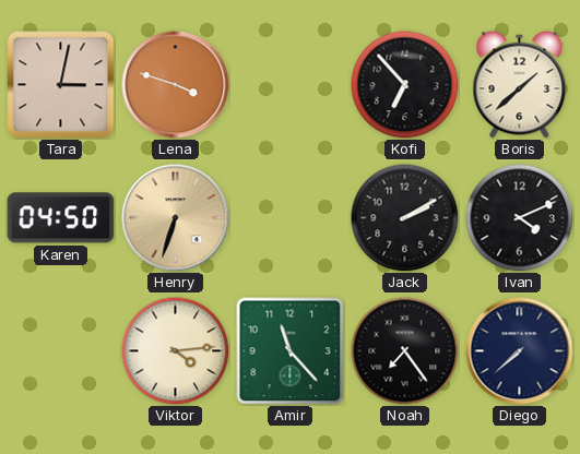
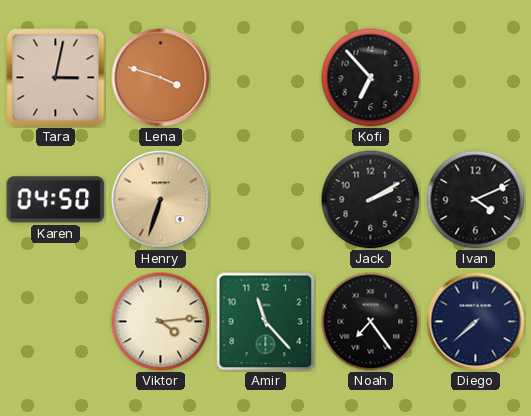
Boris: 1:38 -> none (520, 85)
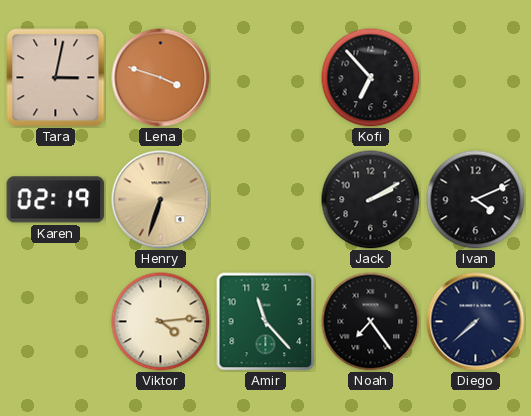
Karen: 04:50 -> 02:19 (56, 200)
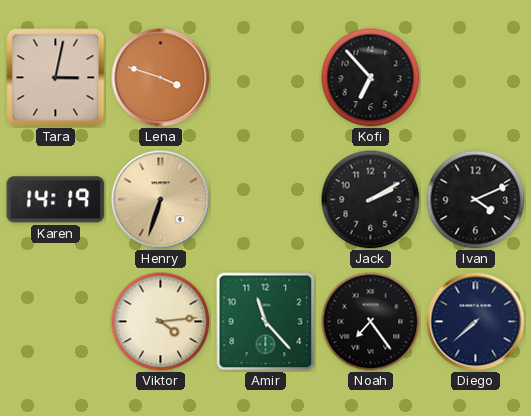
Karen: 02:19 -> 14:19 (56, 200)
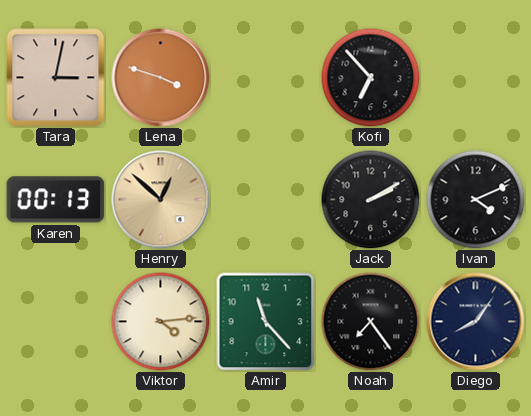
Karen: 14:19 -> 00:13 (56, 200)
Henry: 6:33 -> 12:52 (161, 200)
Diego: 7:38 -> 8:06 (476, 322)
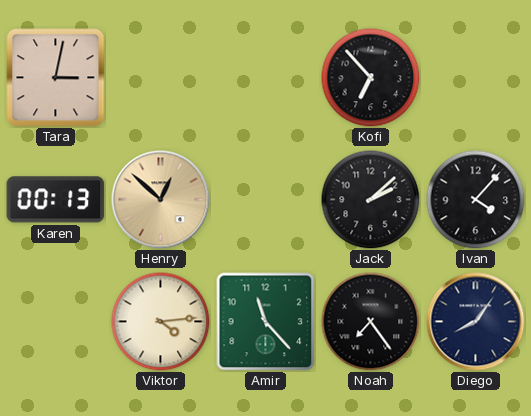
Lena: 3:48 -> none (161, 78)
Jack: 2:10 -> 2:08 (371, 200)
Ivan: 4:11 -> 4:07 (476, 200)
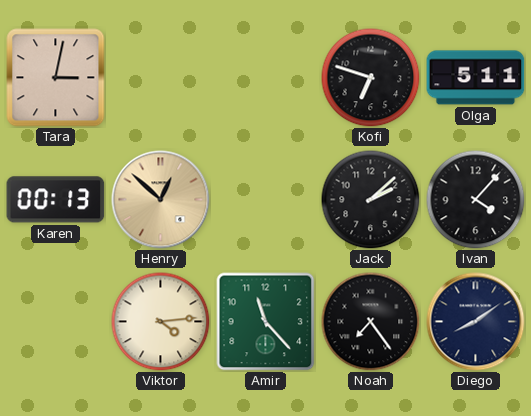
Kofi: 6:53 -> 6:48 (371, 78)
Olga: none -> 5:11 (476, 78)
Diego: 8:06 -> 8:09 (476, 322)
